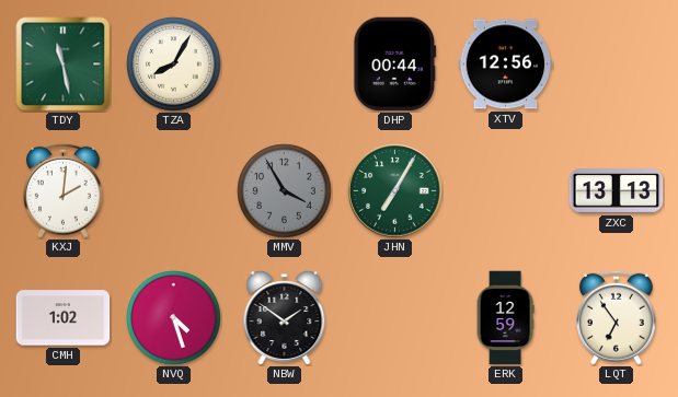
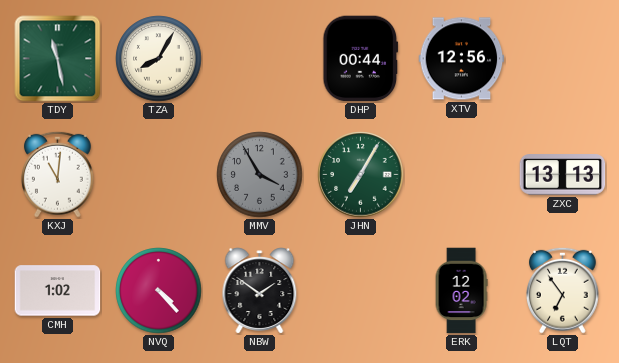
KXJ: 2:01 -> 11:01 (57, 174)
NVQ: 4:27 -> 4:23 (159, 291)
ERK: 12:59 -> 12:02 (461, 291)
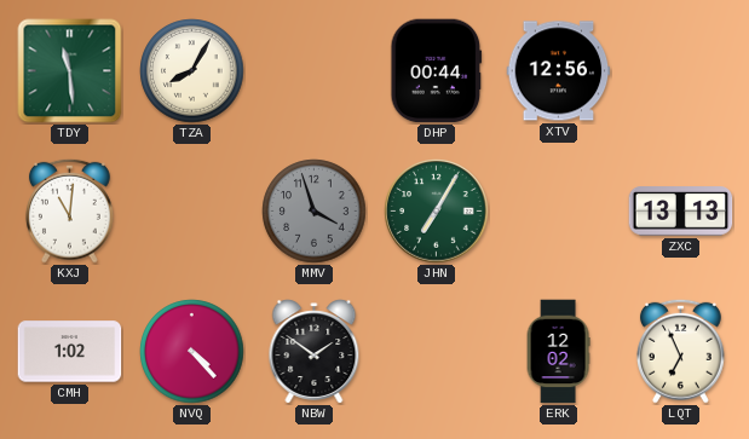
TDY: 11:28 -> 11:29 (70, 71)
MMV: 3:55 -> 3:57 (315, 212)
LQT: 6:54 -> 6:56 (680, 351)
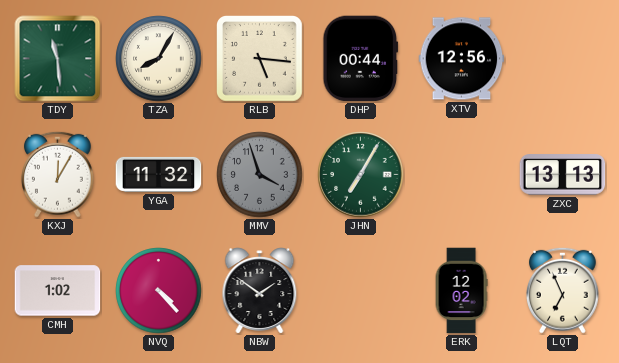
RLB: none -> 5:16 (260, 59)
KXJ: 11:01 -> 12:05 (57, 174)
YGA: none -> 11:32 (159, 174)
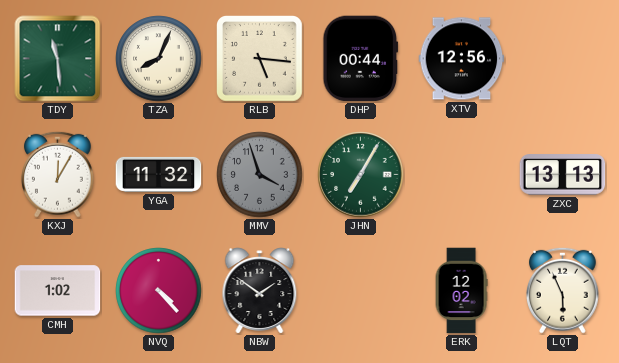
TZA: 8:05 -> 8:04 (159, 59)
LQT: 6:56 -> 5:56 (562, 290)
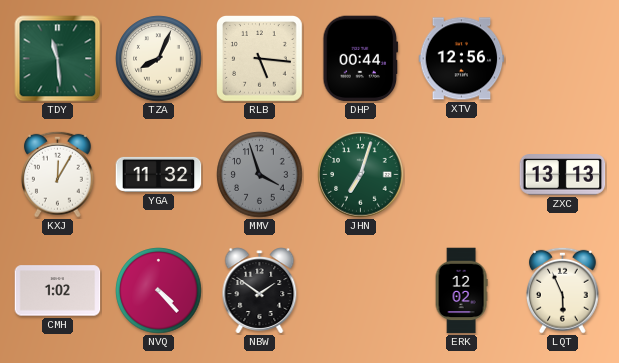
JHN: 7:05 -> 7:03 (361, 175)
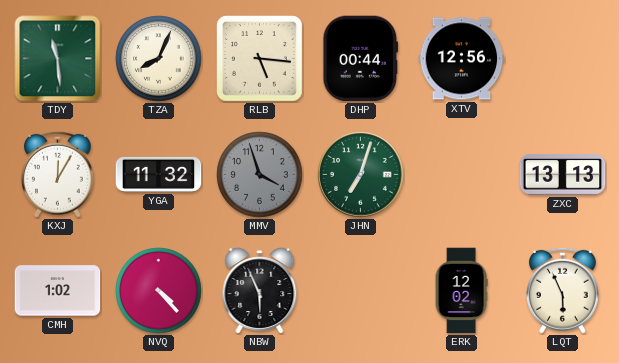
NBW: 1:51 -> 5:56 (260, 291)
